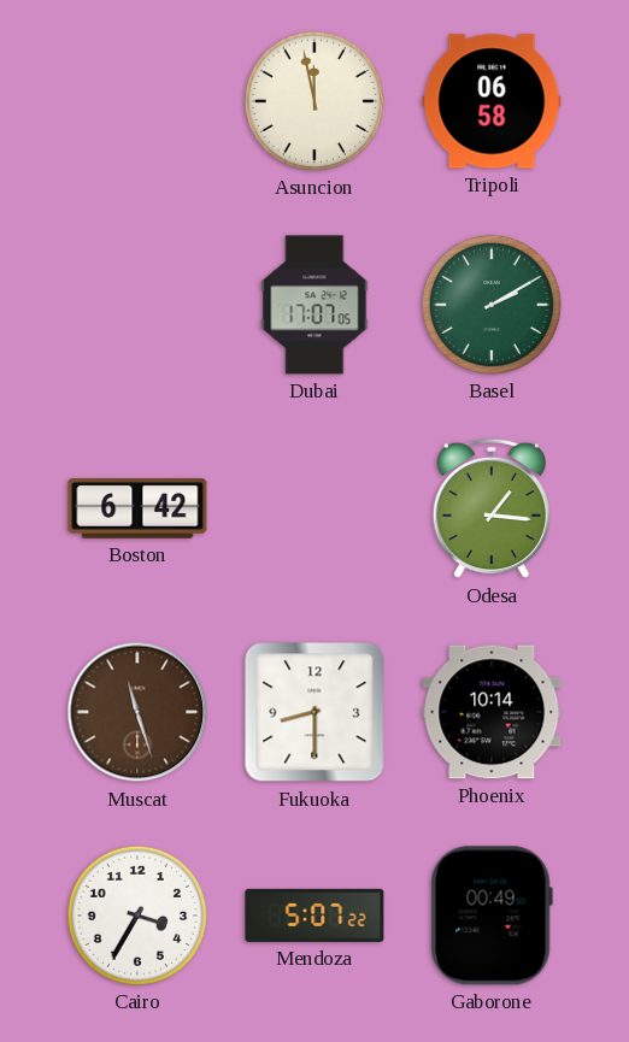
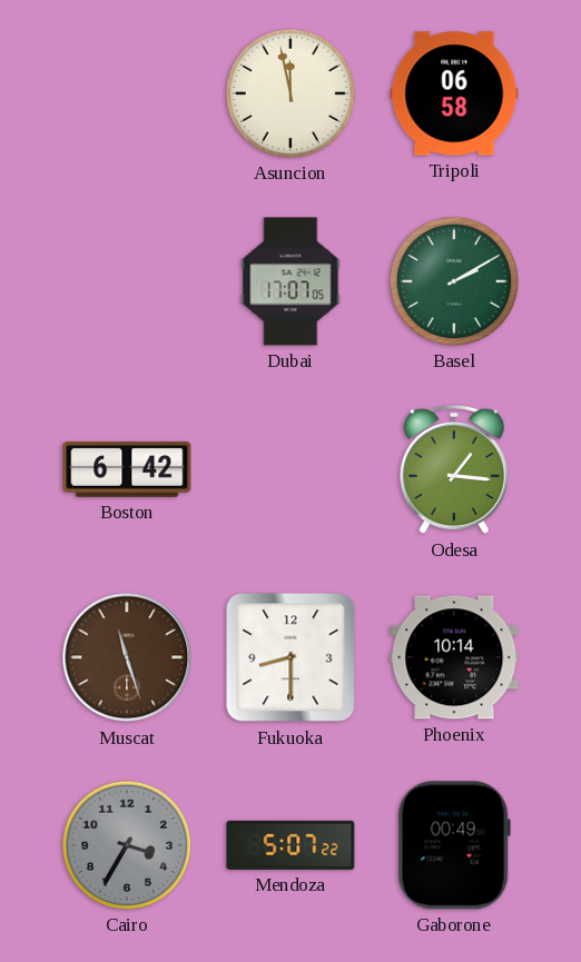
Cairo dial: white -> grey (127, 845)
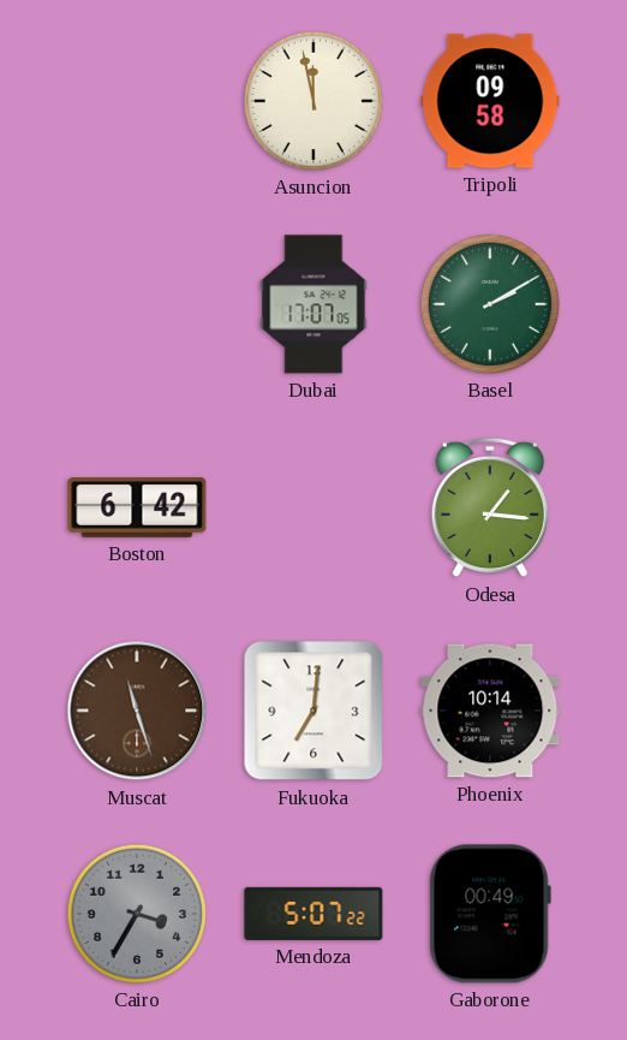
Tripoli: 06:58 -> 09:58 (490, 101)
Fukuoka: 8:30 -> 7:01 (313, 711)
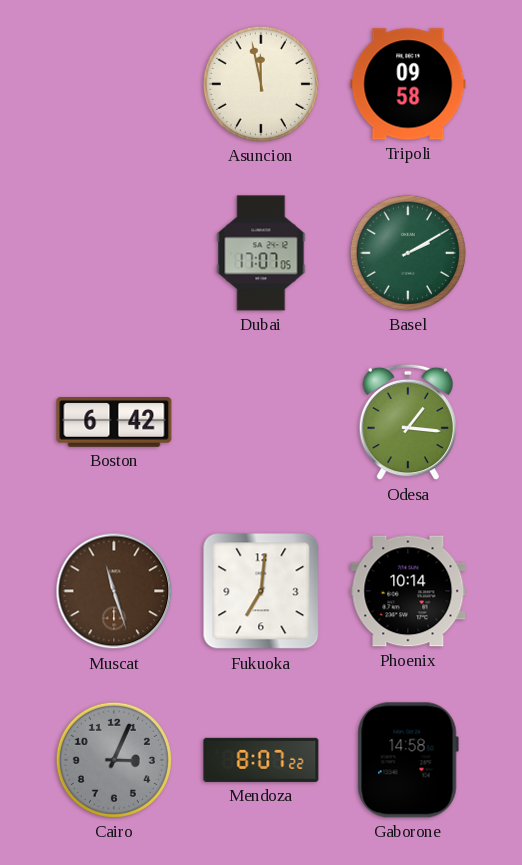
Cairo: 3:35 -> 3:04 (114, 760)
Mendoza: 5:07 -> 8:07 (261, 760)
Gaborone: 00:49 -> 14:58 (408, 760)
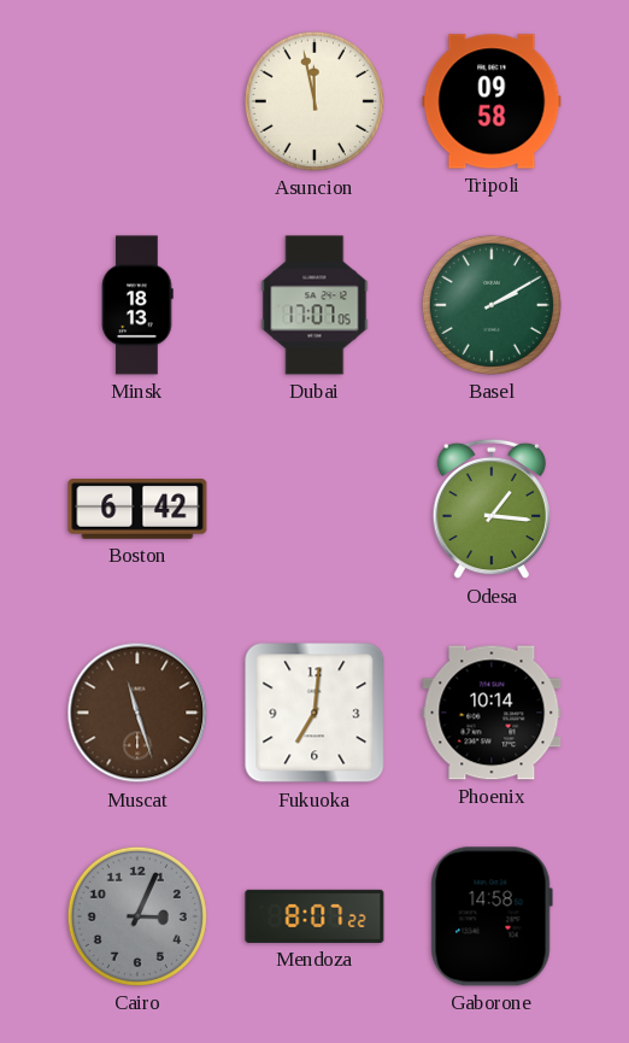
Minsk: none -> 18:13 (137, 305)
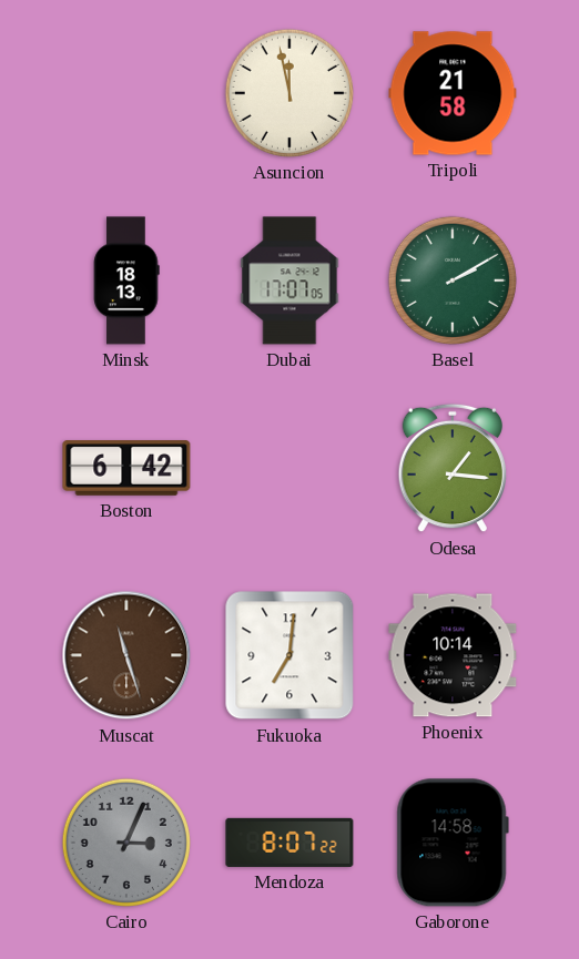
Tripoli: 09:58 -> 21:58 (453, 93)
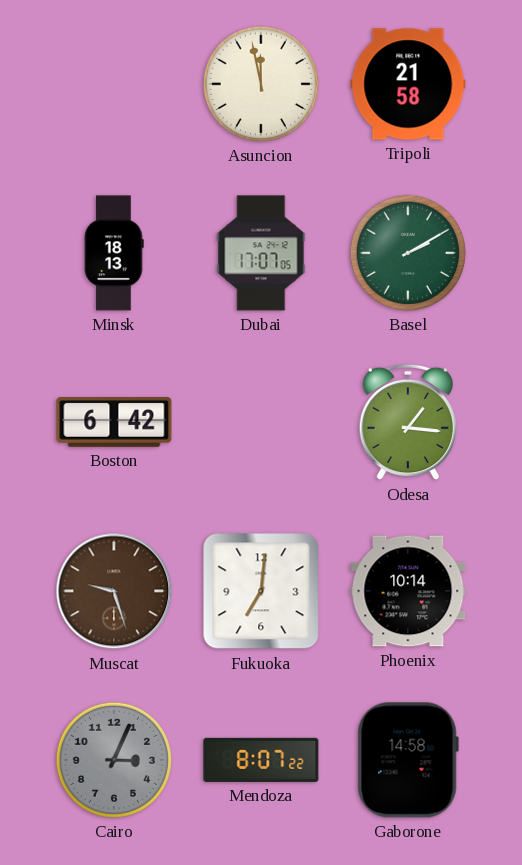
Muscat: 11:27 -> 9:27 (114, 591)
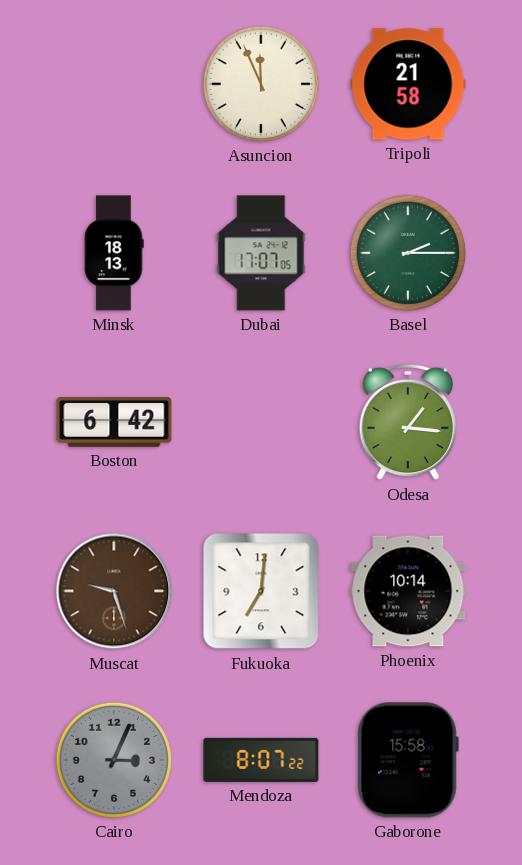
Asuncion: 11:58 -> 11:56 (261, 84)
Basel: 2:10 -> 2:15 (408, 253)
Gaborone: 14:58 -> 15:58 (408, 760)
